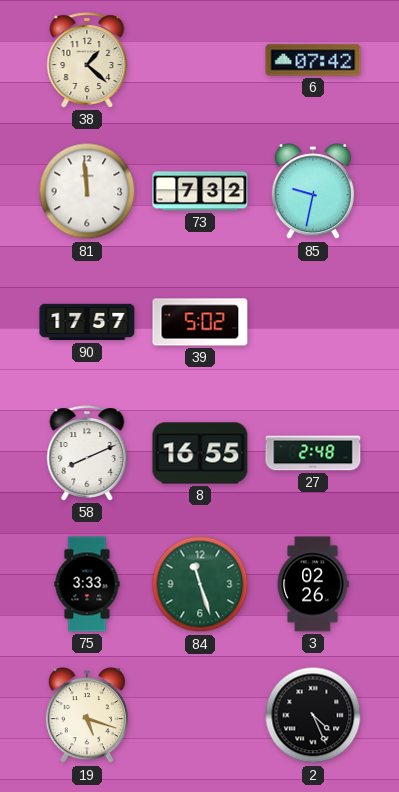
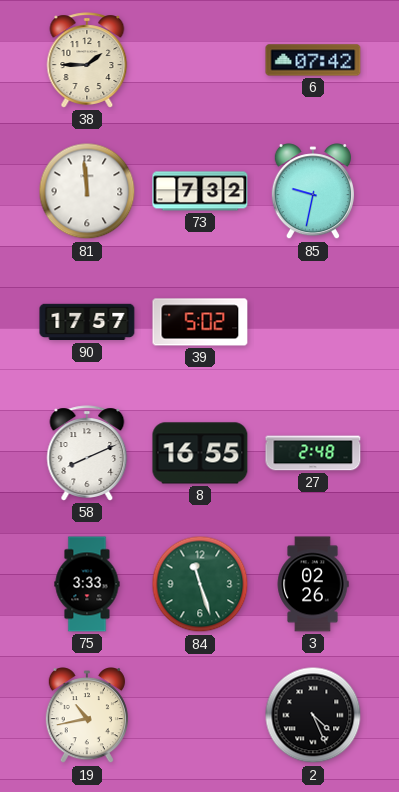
38: 1:22 -> 1:45 (87, 60)
19: 5:18 -> 10:43 (87, 716)
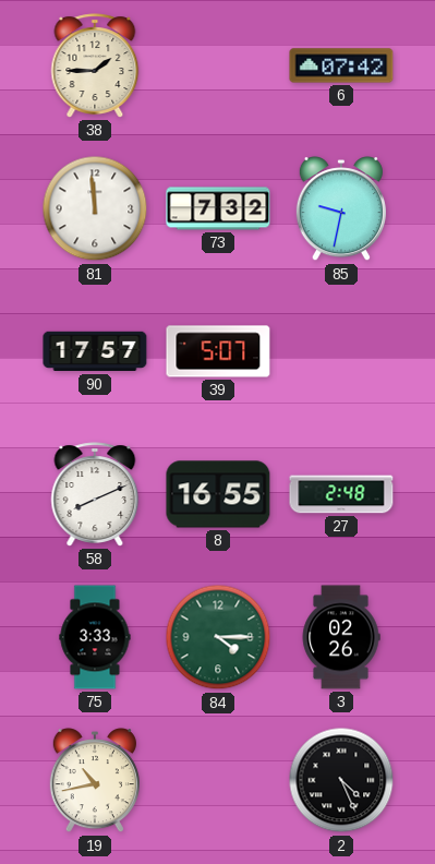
39: 5:02 -> 5:07 (218, 351)
84: 11:27 -> 4:15 (218, 637)
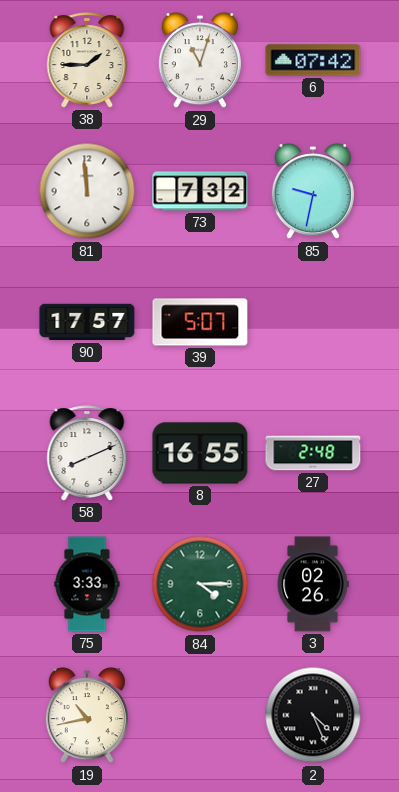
29: none -> 11:03 (200, 61)
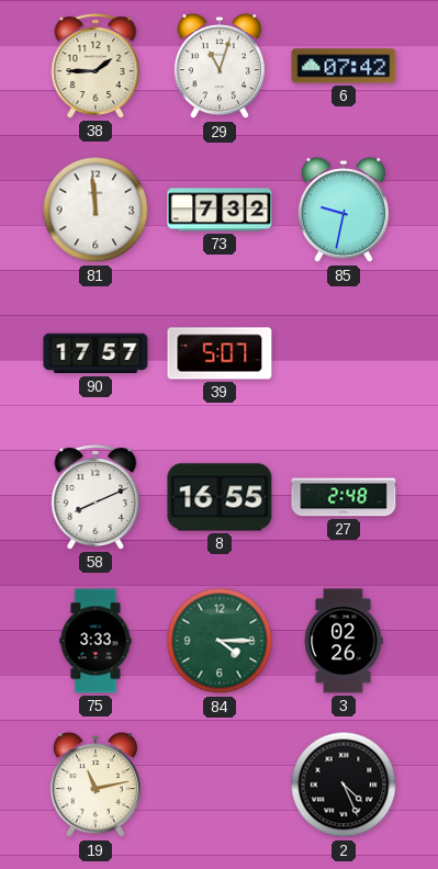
19: 10:43 -> 11:13 (96, 786)
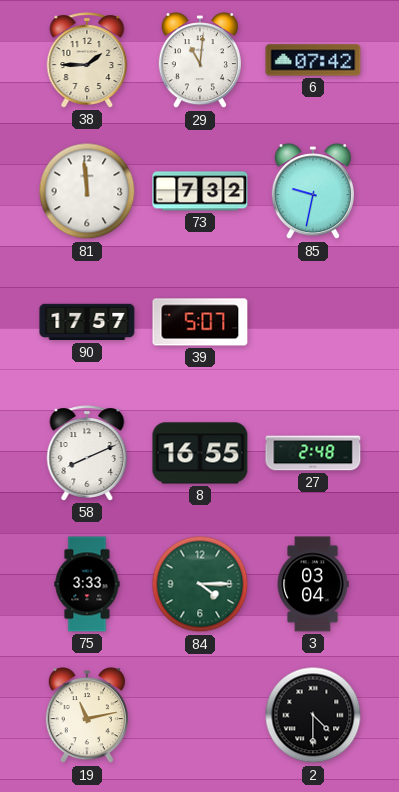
29: 11:03 -> 11:01 (200, 61)
3: 02:26 -> 03:04 (313, 584)
2: 4:26 -> 4:30 (313, 715)
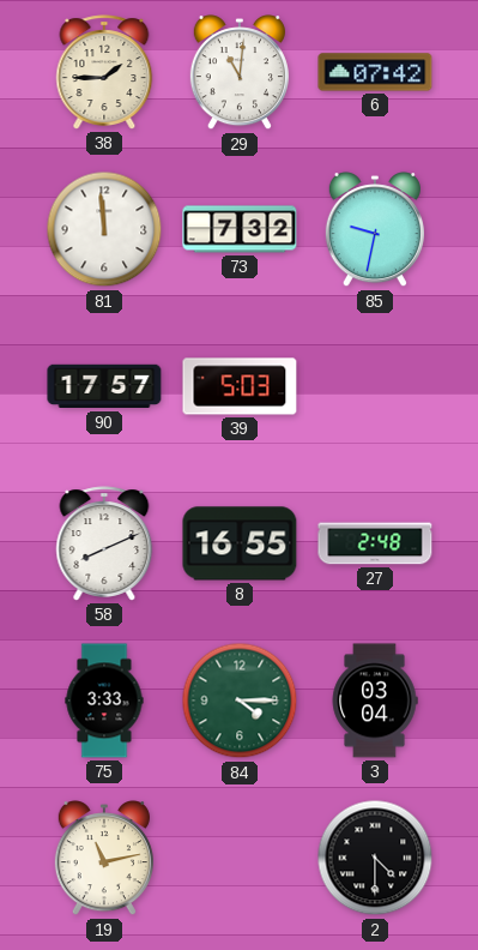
39: 5:07 -> 5:03 (240, 386)
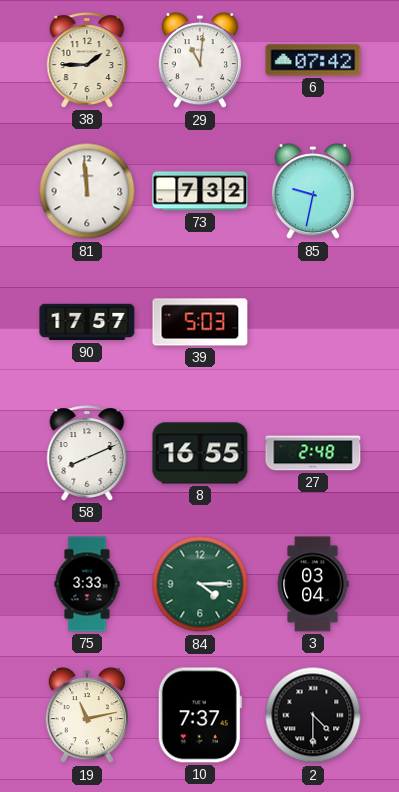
10: none -> 7:37 (200, 715)
